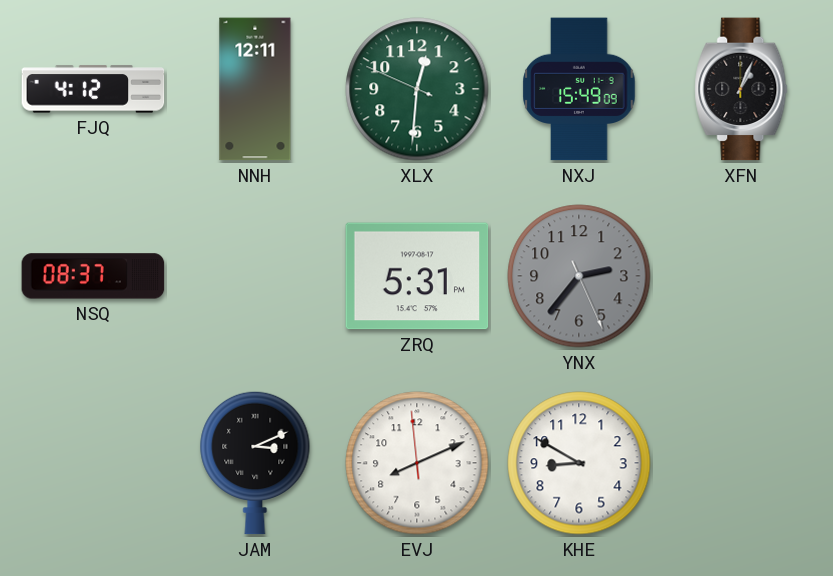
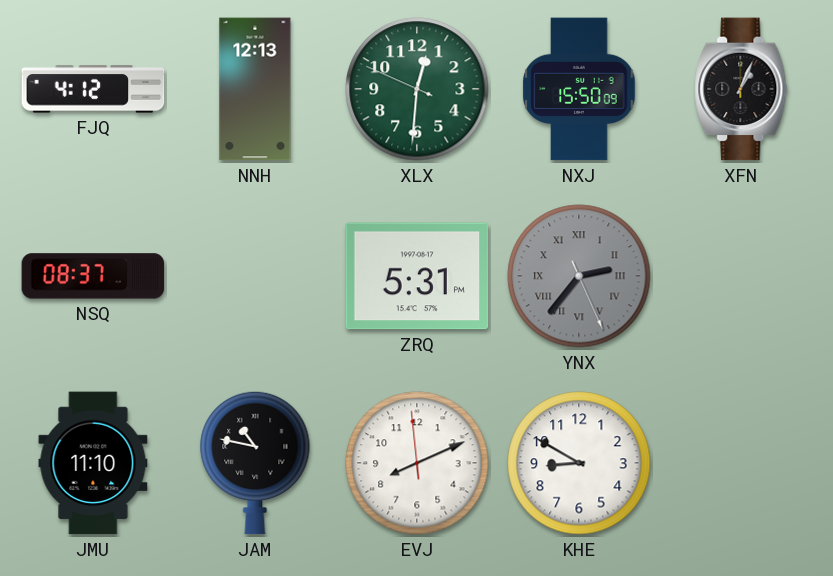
NNH: 12:11 -> 12:13 (255, 89)
NXJ: 15:49 -> 15:50 (579, 89)
YNX numerals: Arabic -> Roman (579, 276)
JMU: none -> 11:10 (93, 463)
JAM: 3:11 -> 10:47 (255, 463)
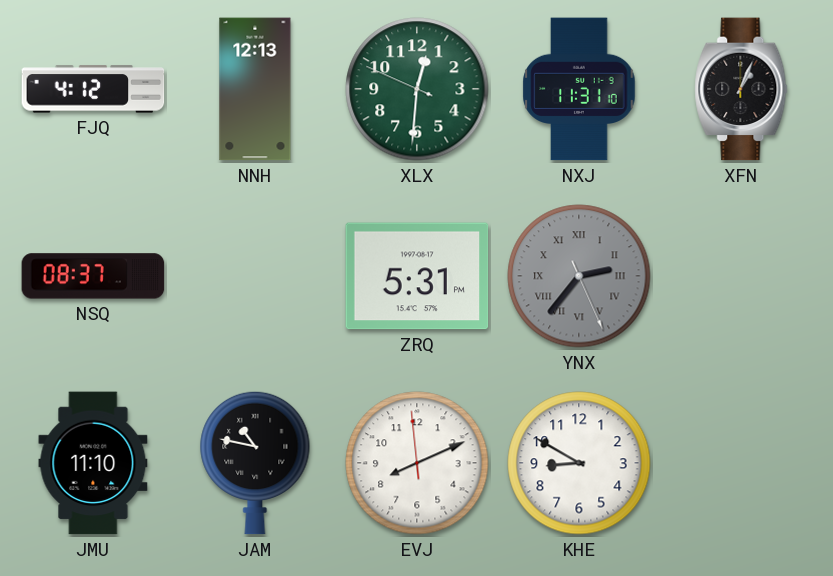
NXJ: 15:50 -> 11:31 (579, 89)
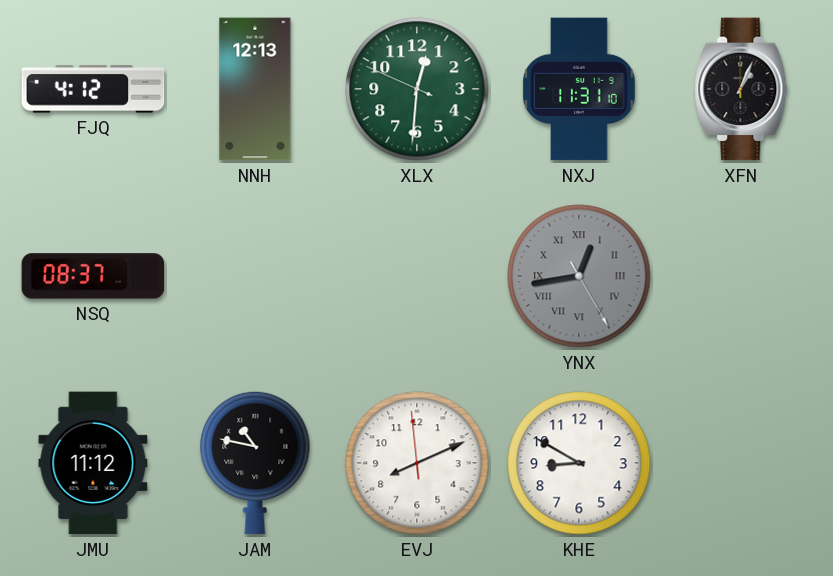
ZRQ: 5:31 -> none (417, 276)
YNX: 2:36 -> 12:43 (579, 276)
JMU: 11:10 -> 11:12 (93, 463)
